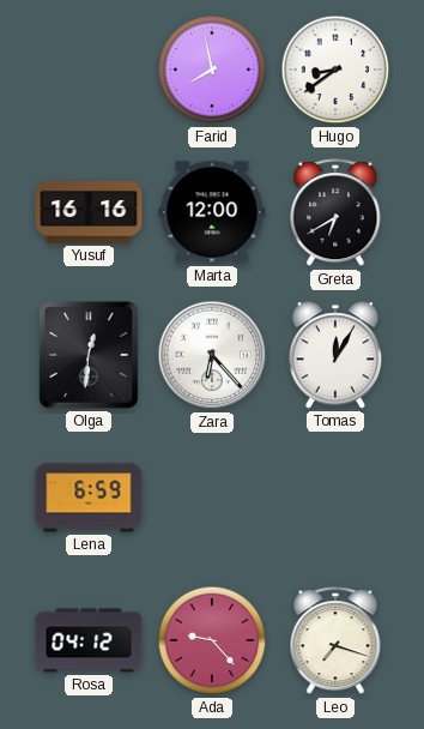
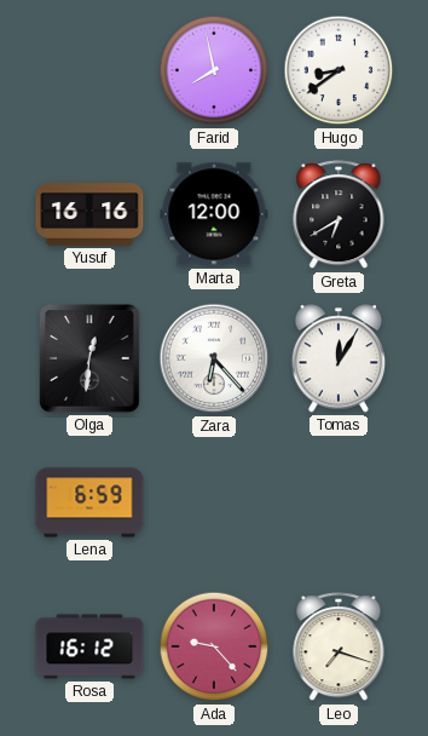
Rosa: 04:12 -> 16:12 (89, 646)
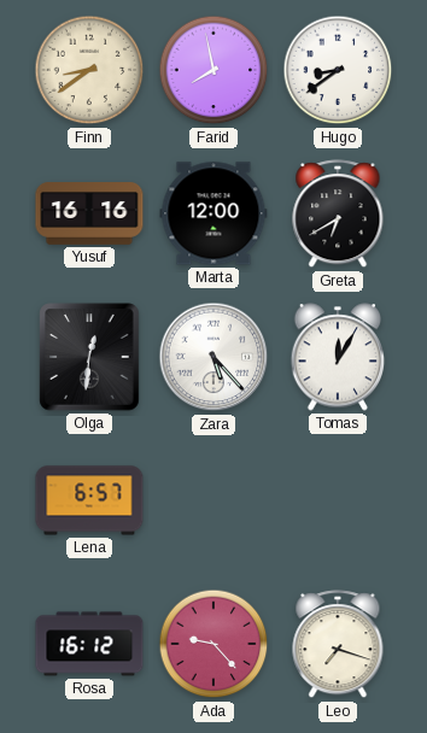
Finn: none -> 8:39 (89, 70)
Zara: 6:23 -> 5:23 (213, 357)
Lena: 6:59 -> 6:57 (89, 500)
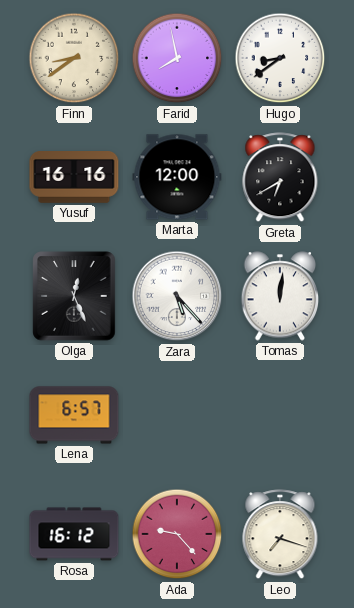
Olga: 12:31 -> 12:26 (74, 296)
Tomas: 12:05 -> 12:01 (280, 296)
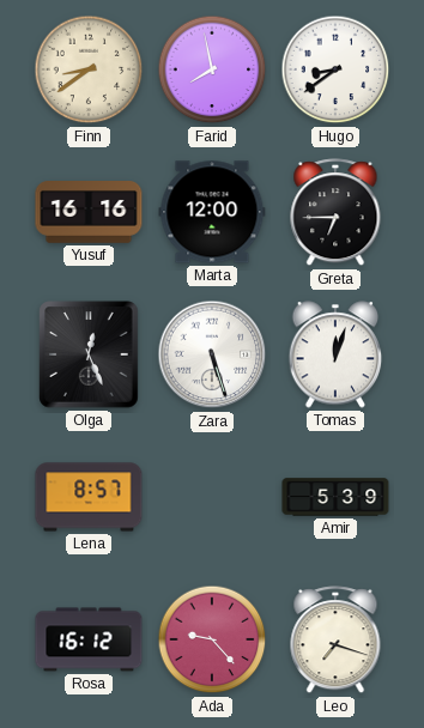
Greta: 6:40 -> 6:45 (335, 213)
Zara: 5:23 -> 5:27 (212, 354)
Tomas: 12:01 -> 12:03 (335, 354)
Lena: 6:57 -> 8:57 (89, 497)
Amir: none -> 5:39 (335, 497)
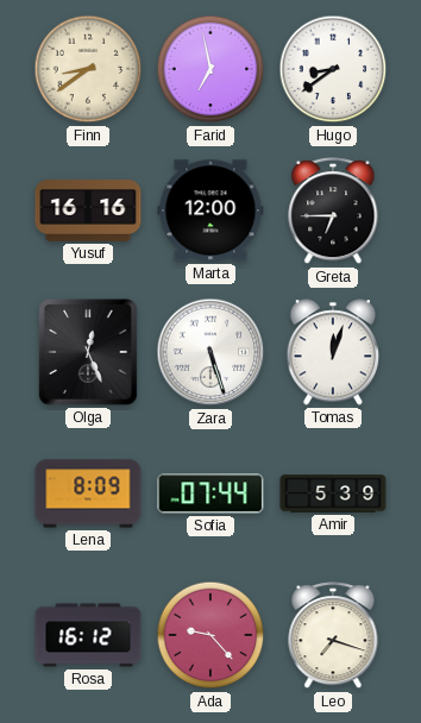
Farid: 7:58 -> 6:58 (211, 69)
Lena: 8:57 -> 8:09 (88, 493)
Sofia: none -> 07:44 (211, 493)
